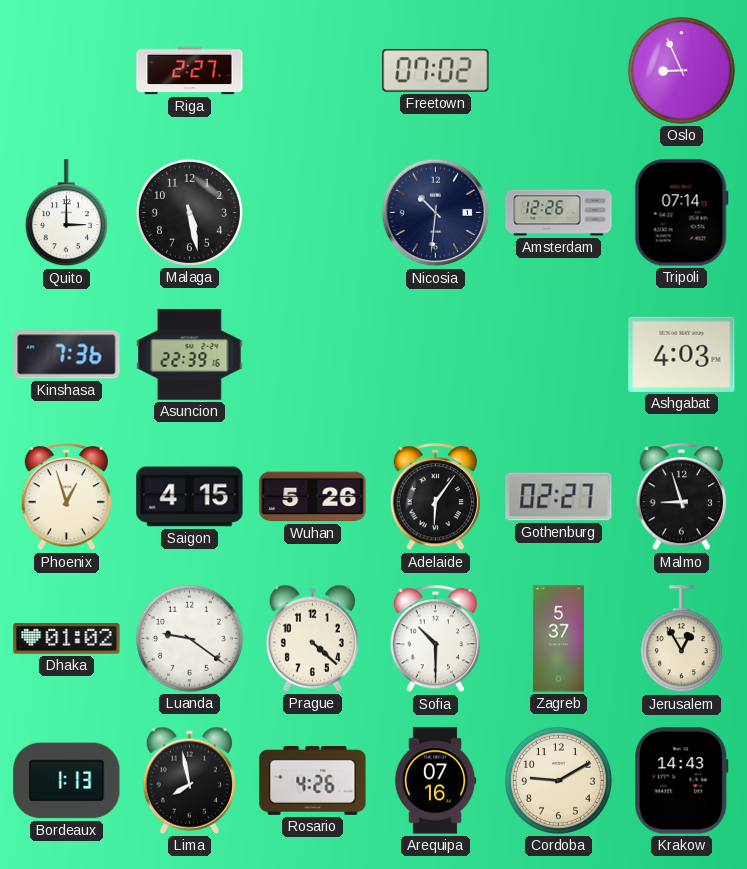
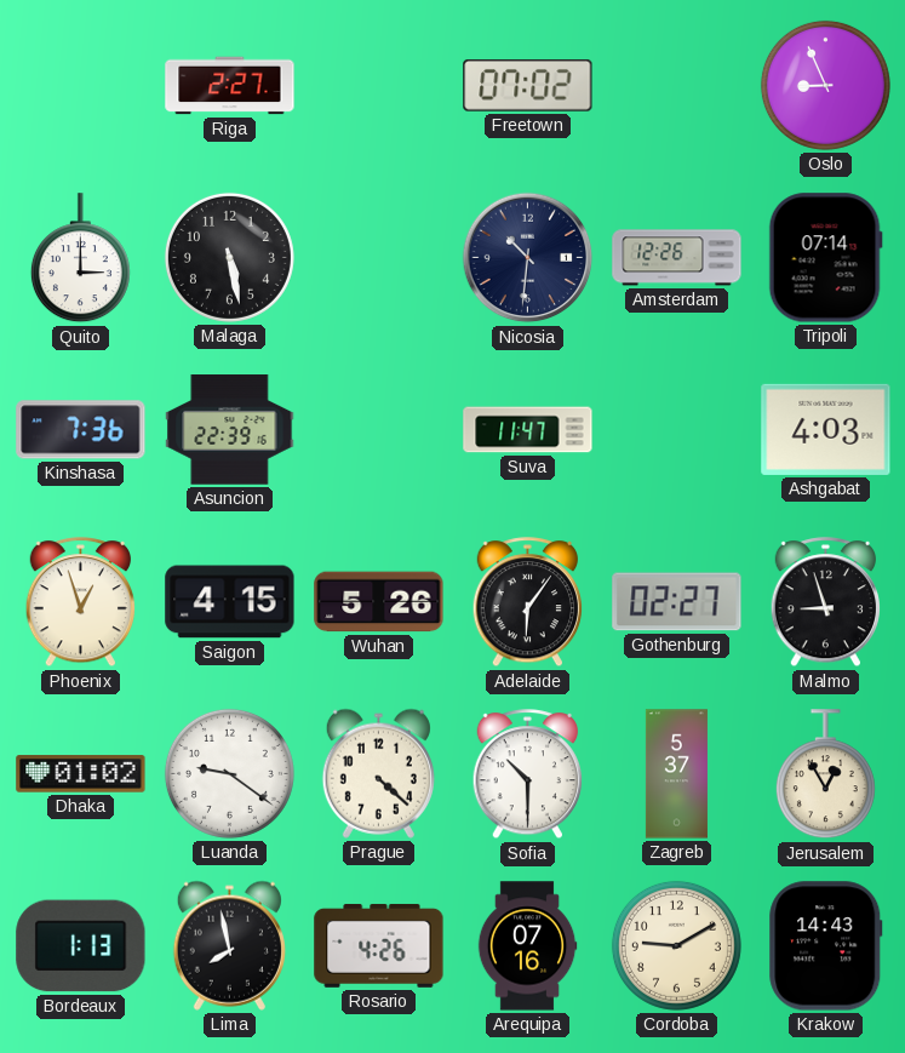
Suva: none -> 11:47 (528, 430)
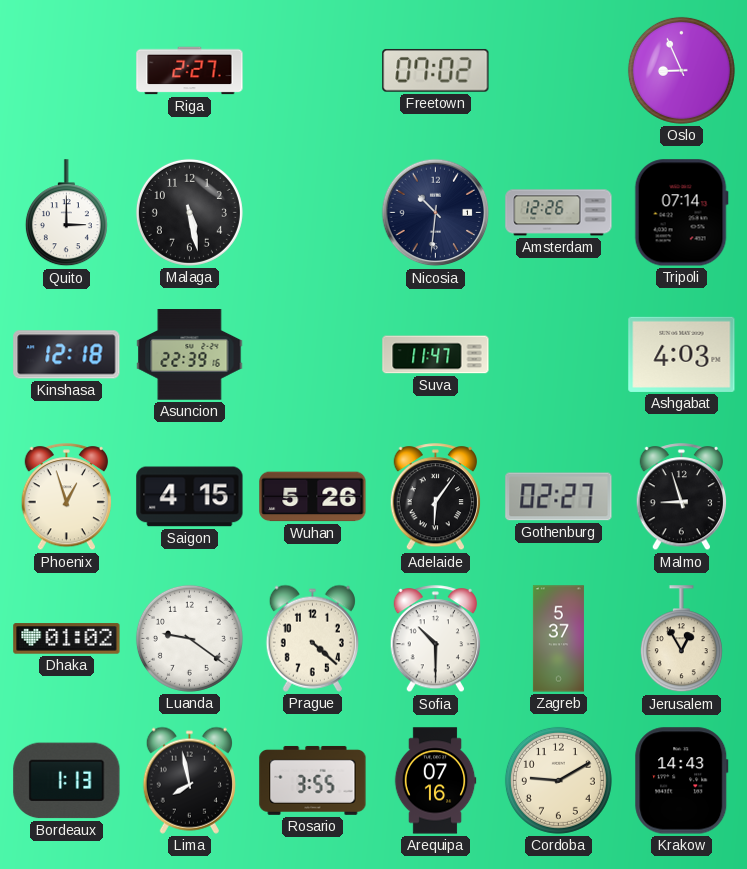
Kinshasa: 7:36 -> 12:18 (67, 355)
Rosario: 4:26 -> 3:55 (313, 780)
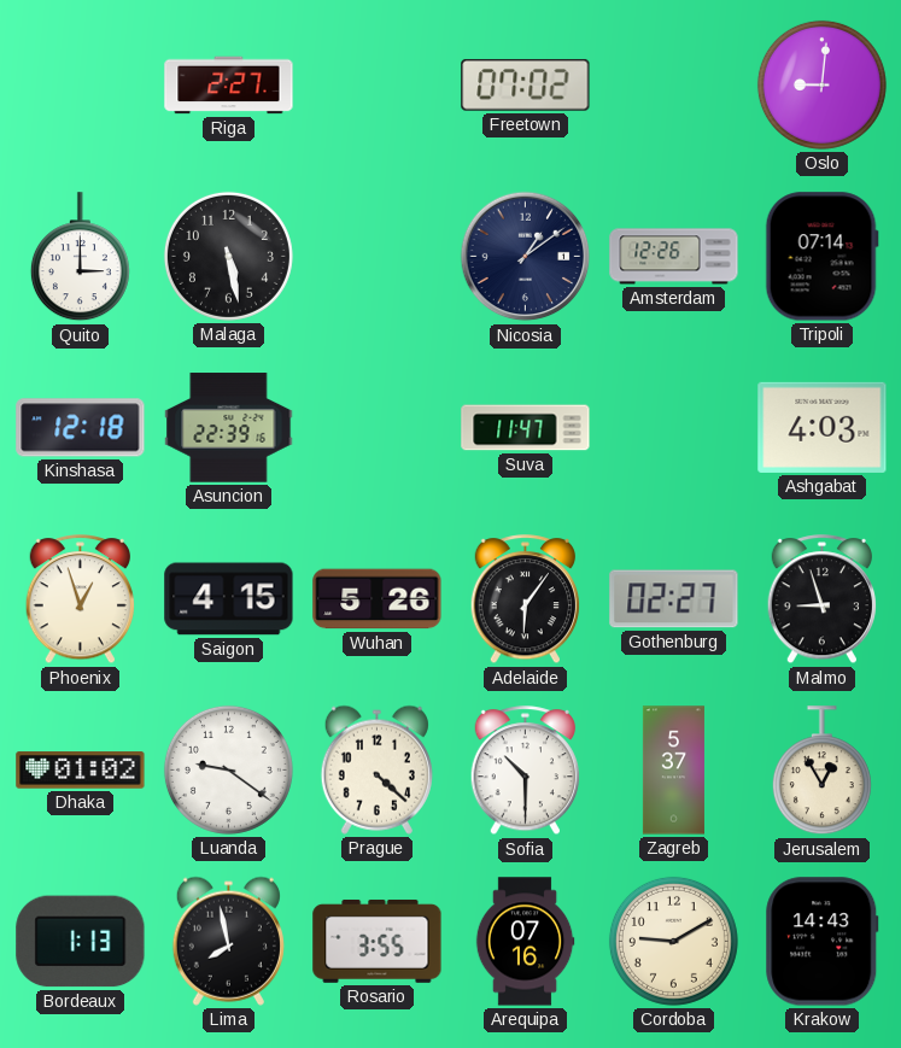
Oslo: 8:56 -> 9:01 (821, 84)
Nicosia: 10:31 -> 1:09 (526, 257)
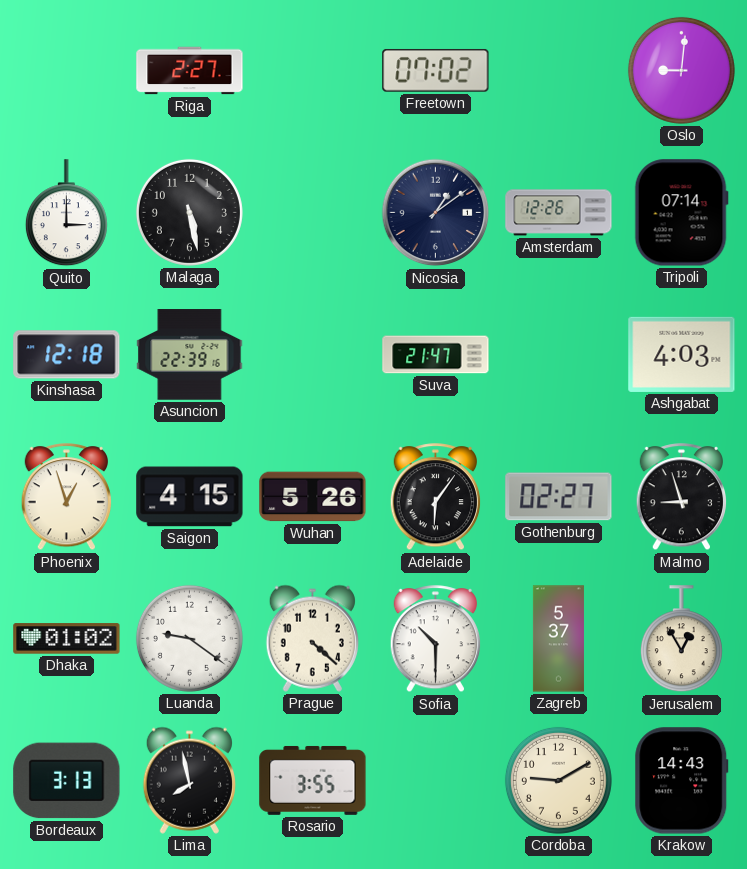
Suva: 11:47 -> 21:47 (436, 355)
Bordeaux: 1:13 -> 3:13 (67, 781)
Arequipa: 07:16 -> none (525, 942)
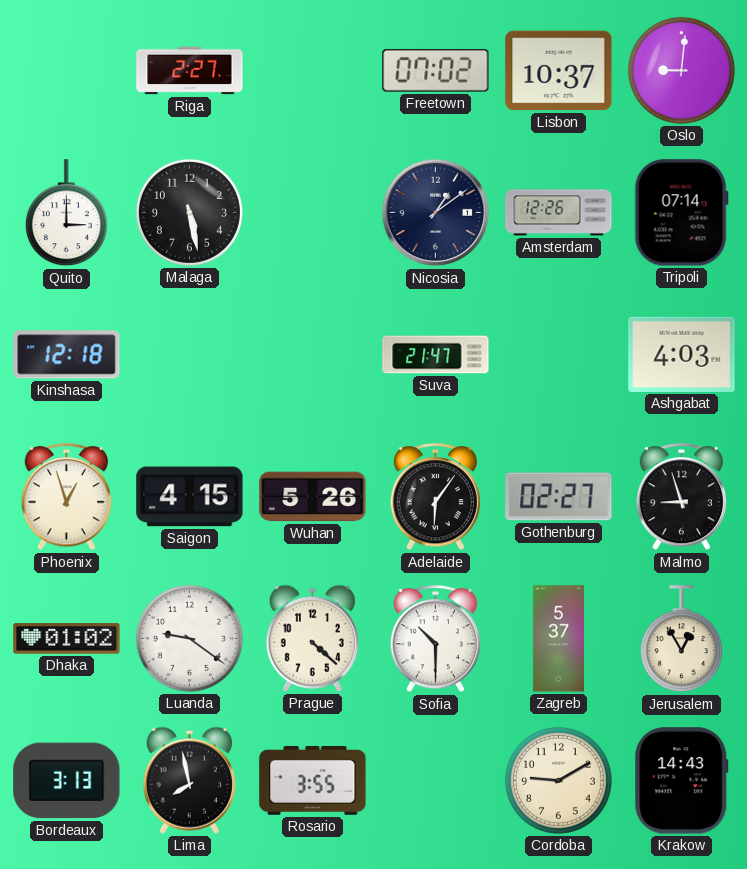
Lisbon: none -> 10:37 (559, 71)
Asuncion: 22:39 -> none (190, 355)
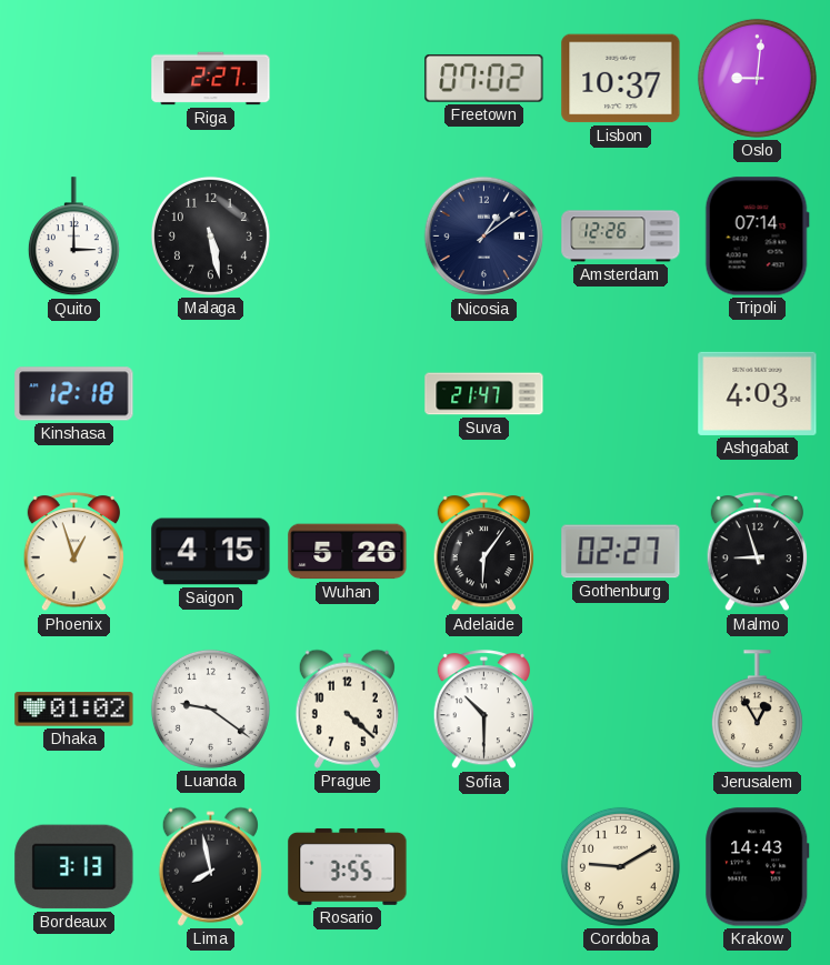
Zagreb: 5:37 -> none (558, 639)
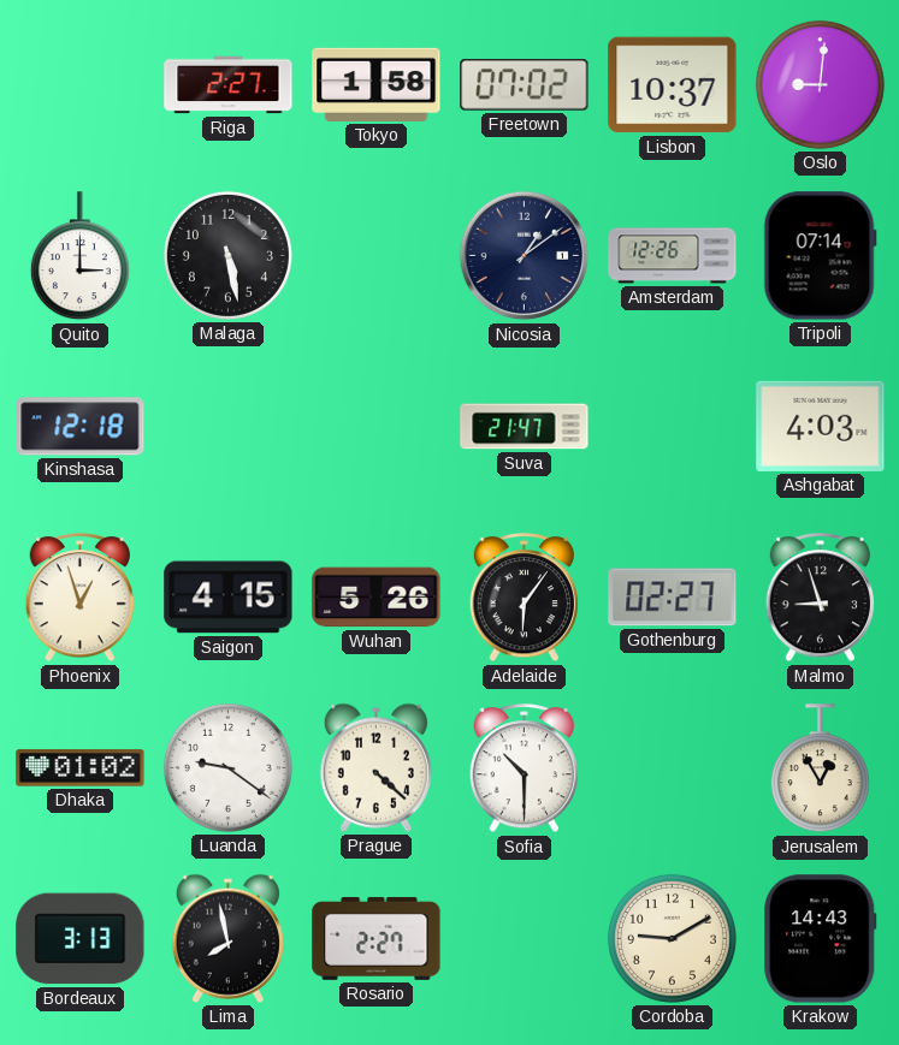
Tokyo: none -> 1:58 (377, 84)
Rosario: 3:55 -> 2:27 (377, 938)
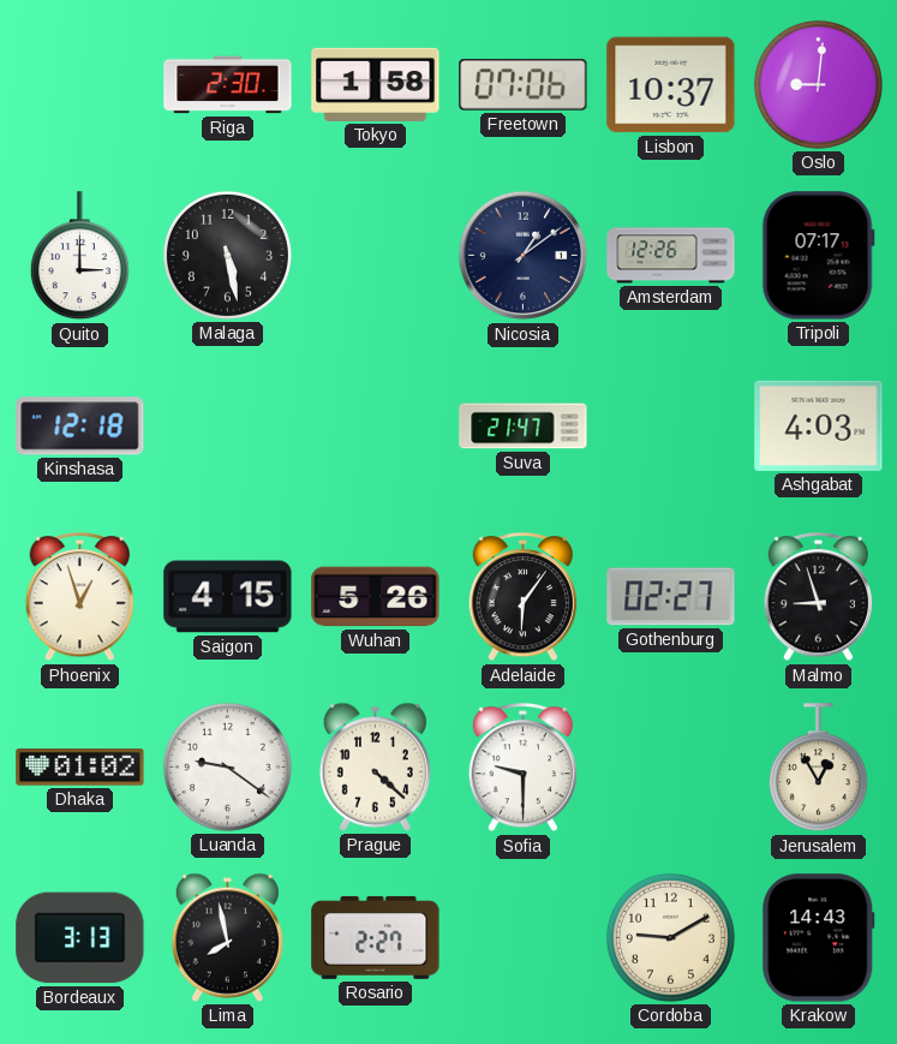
Riga: 2:27 -> 2:30 (228, 85)
Freetown: 07:02 -> 07:06 (524, 84)
Tripoli: 07:14 -> 07:17 (818, 256)
Sofia: 10:30 -> 9:30 (522, 768)
